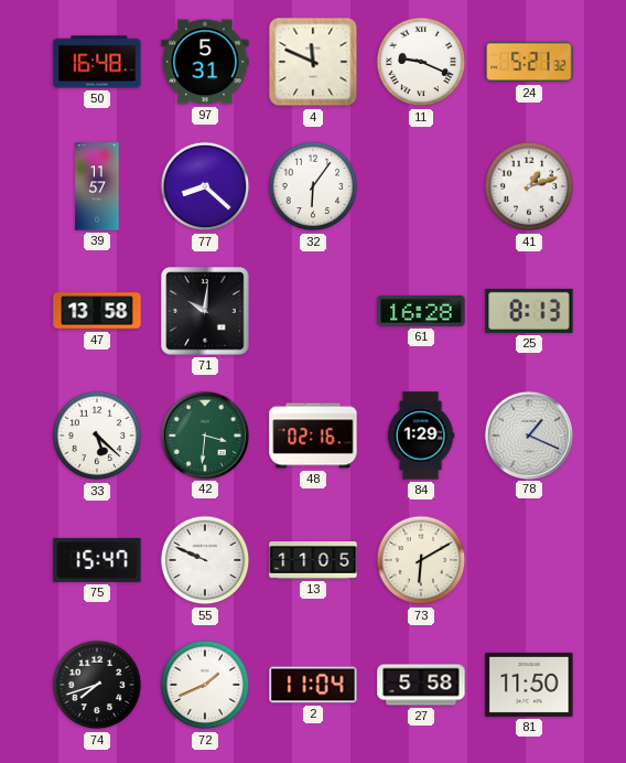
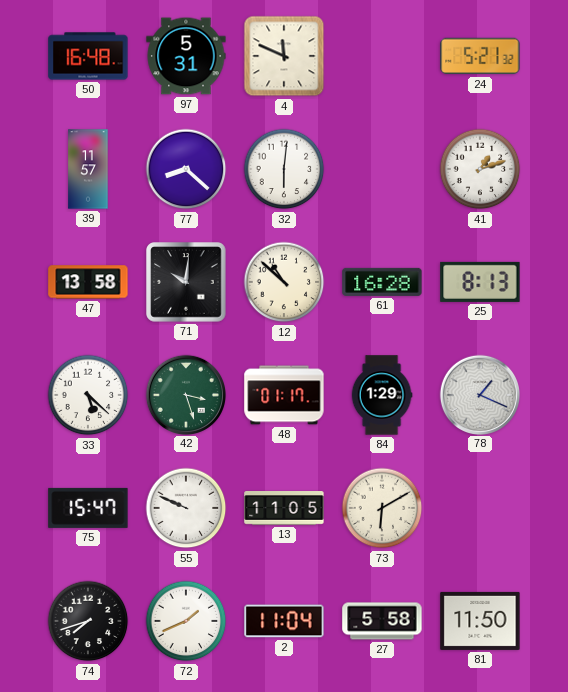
11: 9:19 -> none (421, 62)
32: 6:06 -> 6:01 (284, 169)
12: none -> 10:52 (284, 282)
42: 3:31 -> 3:27 (185, 394)
48: 02:16 -> 01:17 (284, 395)
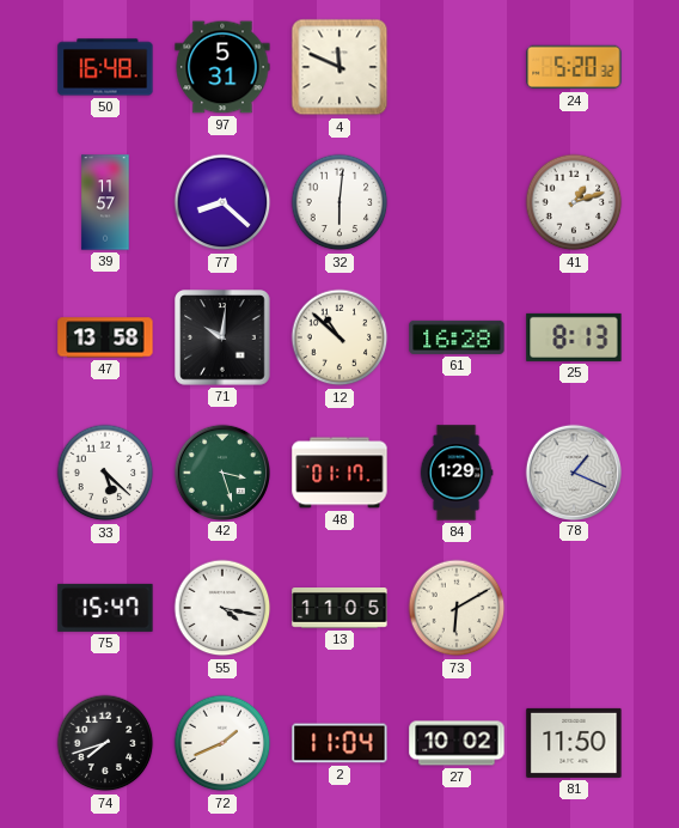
24: 5:21 -> 5:20 (574, 67)
55: 9:49 -> 4:17 (222, 608)
27: 5:58 -> 10:02 (457, 743)
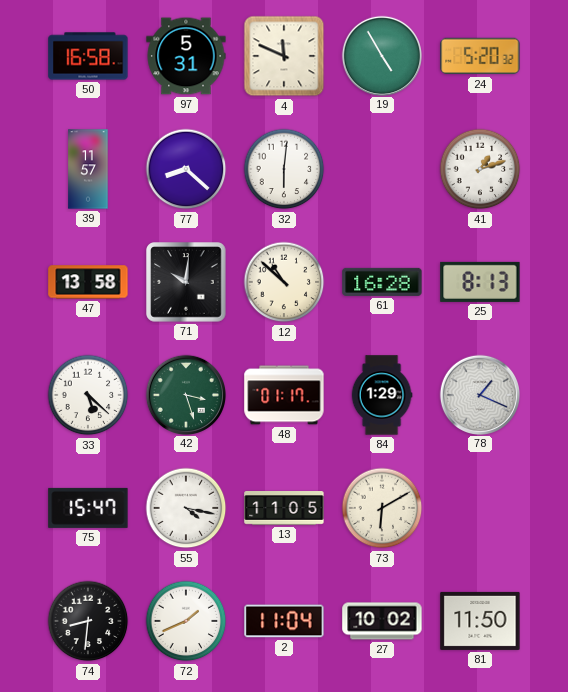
50: 16:48 -> 16:58 (88, 56)
19: none -> 4:55 (381, 55)
74: 7:42 -> 8:31 (88, 621)
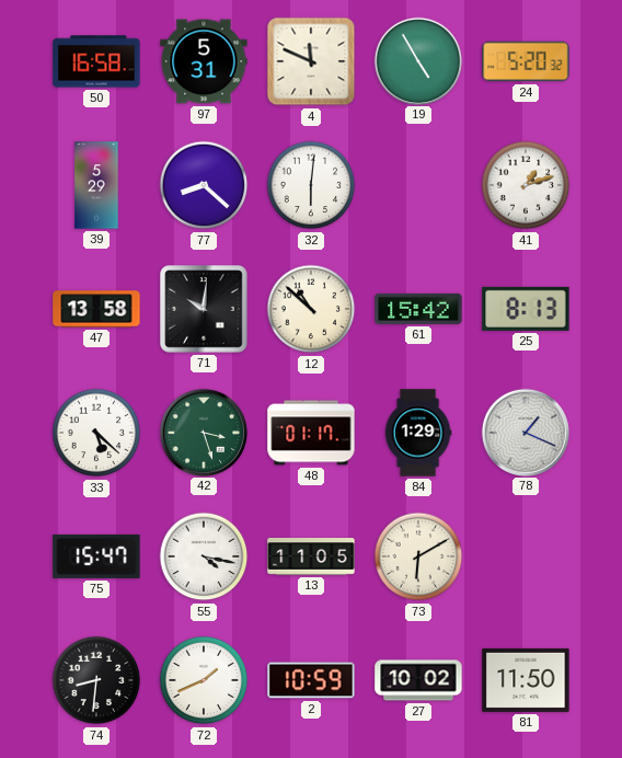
39: 11:57 -> 5:29 (96, 185)
61: 16:28 -> 15:42 (418, 309)
2: 11:04 -> 10:59 (311, 680)
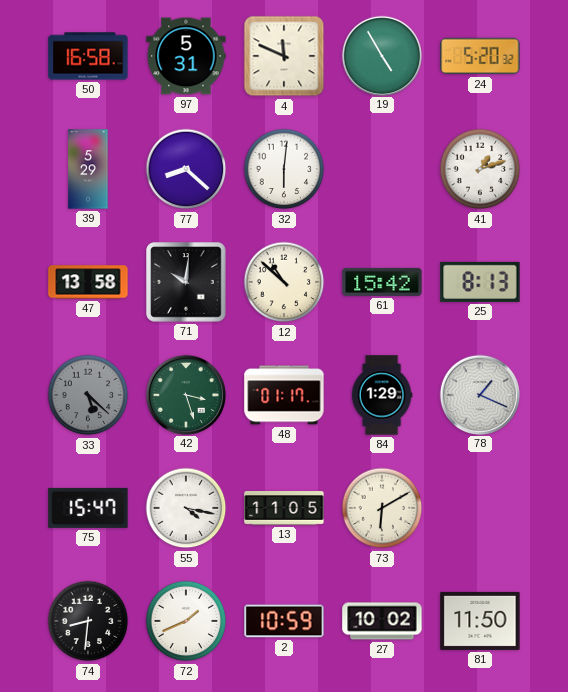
33 dial: white -> grey (88, 395)
